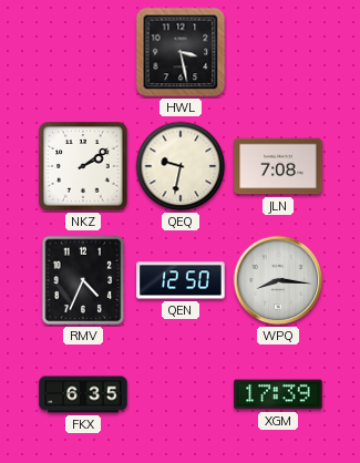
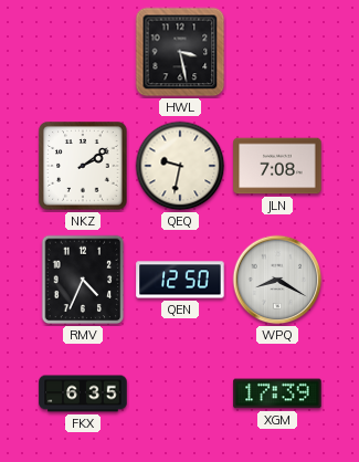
WPQ: 8:16 -> 8:20 (277, 280)
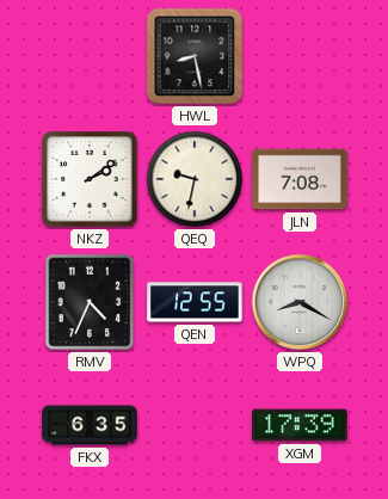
HWL: 3:28 -> 8:28 (195, 56)
QEN: 12:50 -> 12:55 (195, 302)
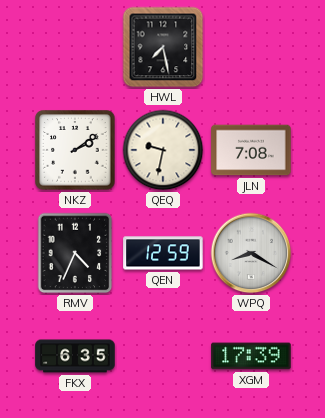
HWL: 8:28 -> 7:28 (163, 47)
QEN: 12:55 -> 12:59 (163, 253)
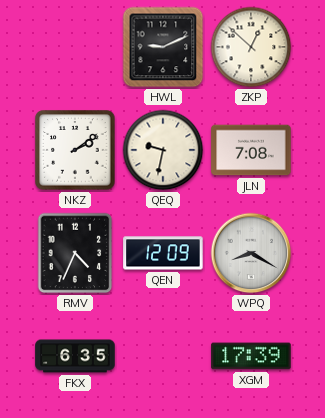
HWL: 7:28 -> 9:11 (163, 47)
ZKP: none -> 12:52 (251, 47)
QEN: 12:59 -> 12:09 (163, 253)
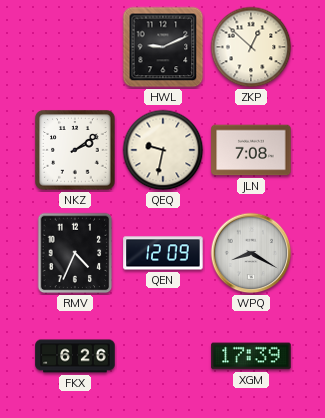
FKX: 6:35 -> 6:26 (75, 356)
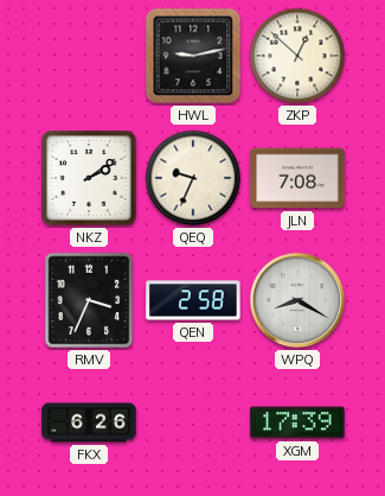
HWL: 9:11 -> 9:13 (193, 56)
QEQ: 9:32 -> 9:34 (193, 178)
RMV: 4:34 -> 3:34 (89, 300)
QEN: 12:09 -> 2:58 (193, 300)
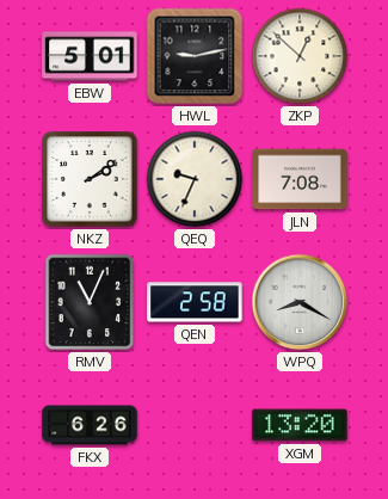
EBW: none -> 5:01 (90, 56)
RMV: 3:34 -> 11:04 (90, 302)
XGM: 17:39 -> 13:20 (300, 425)
